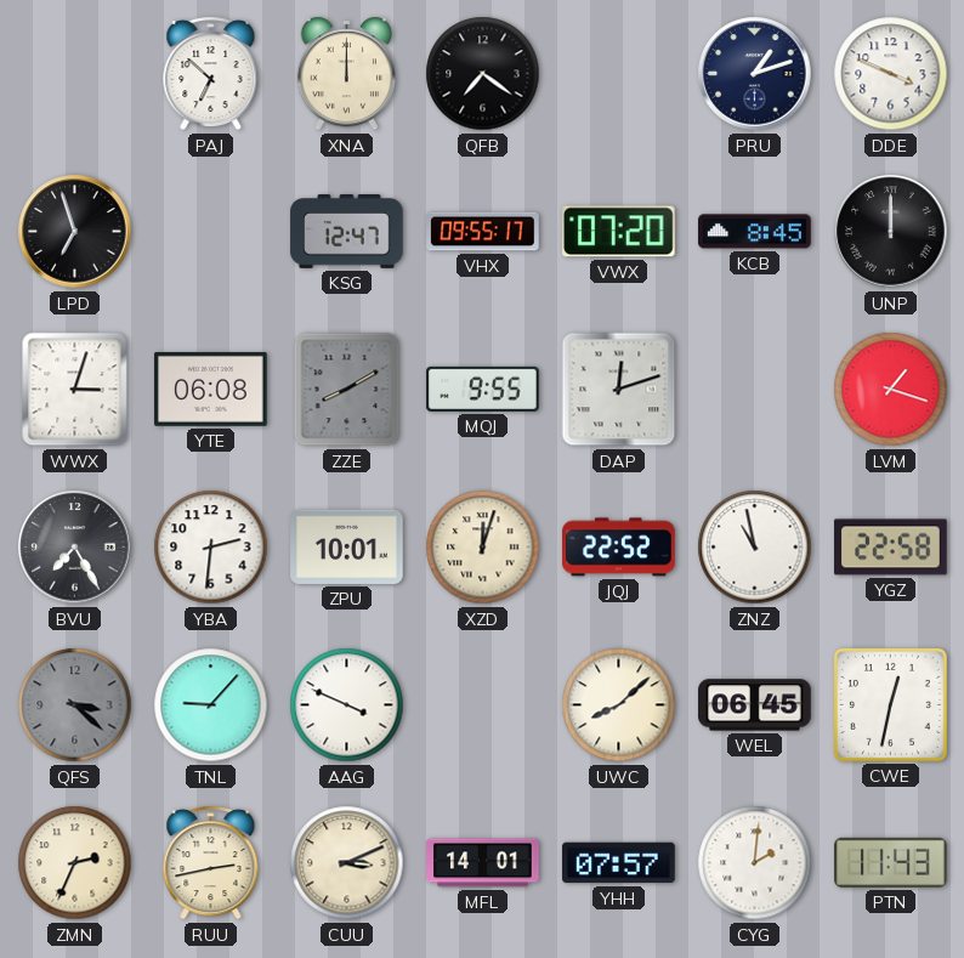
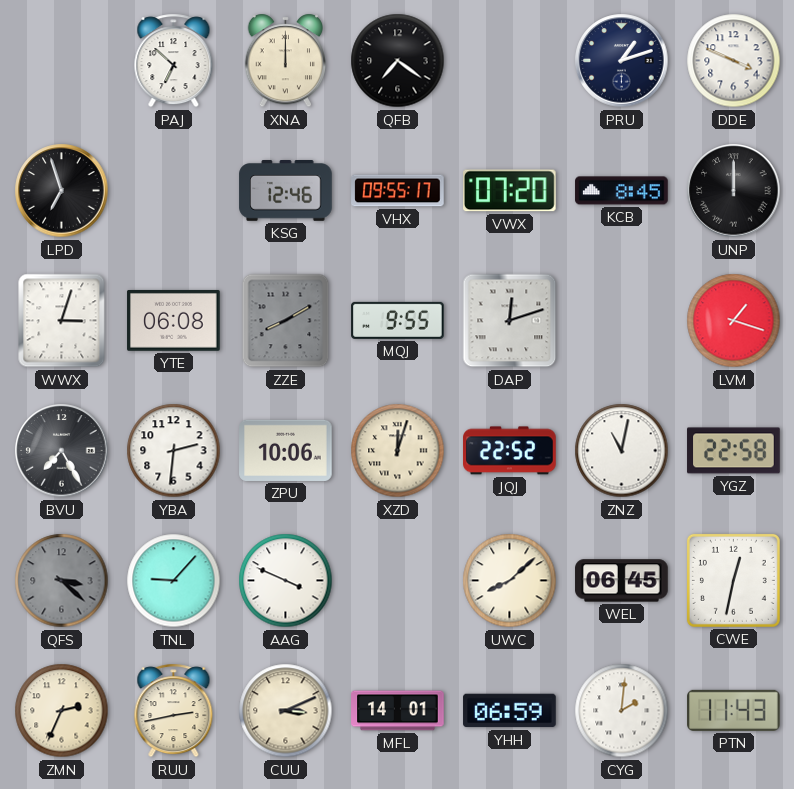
KSG: 12:47 -> 12:46 (286, 191)
ZPU: 10:01 -> 10:06 (286, 450)
ZNZ: 10:58 -> 11:02 (622, 451)
YHH: 07:57 -> 06:59 (510, 711)
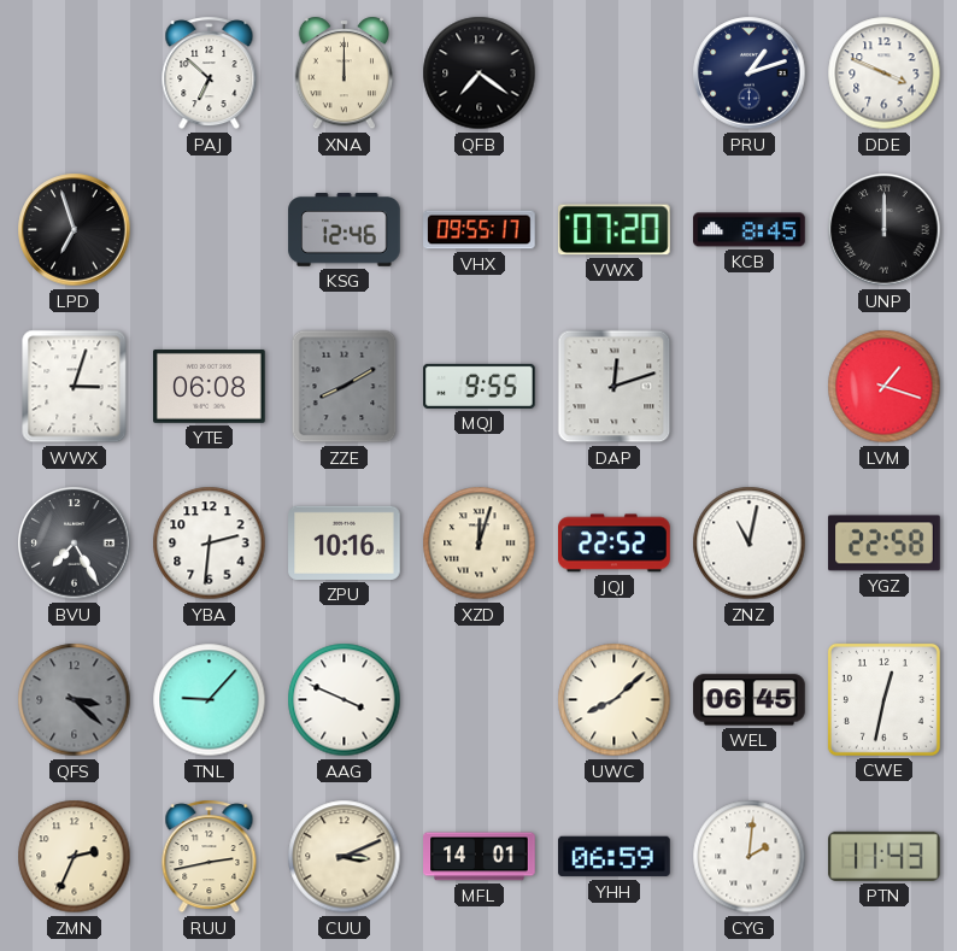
ZPU: 10:06 -> 10:16 (345, 542)
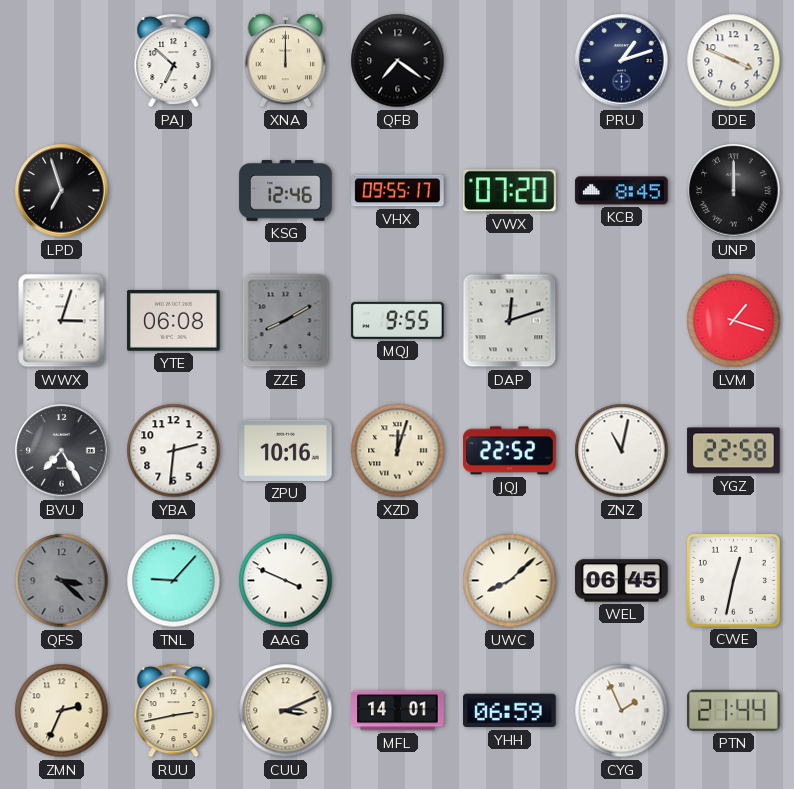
CYG: 2:01 -> 1:56 (622, 711)
PTN: 11:43 -> 21:44 (734, 710)
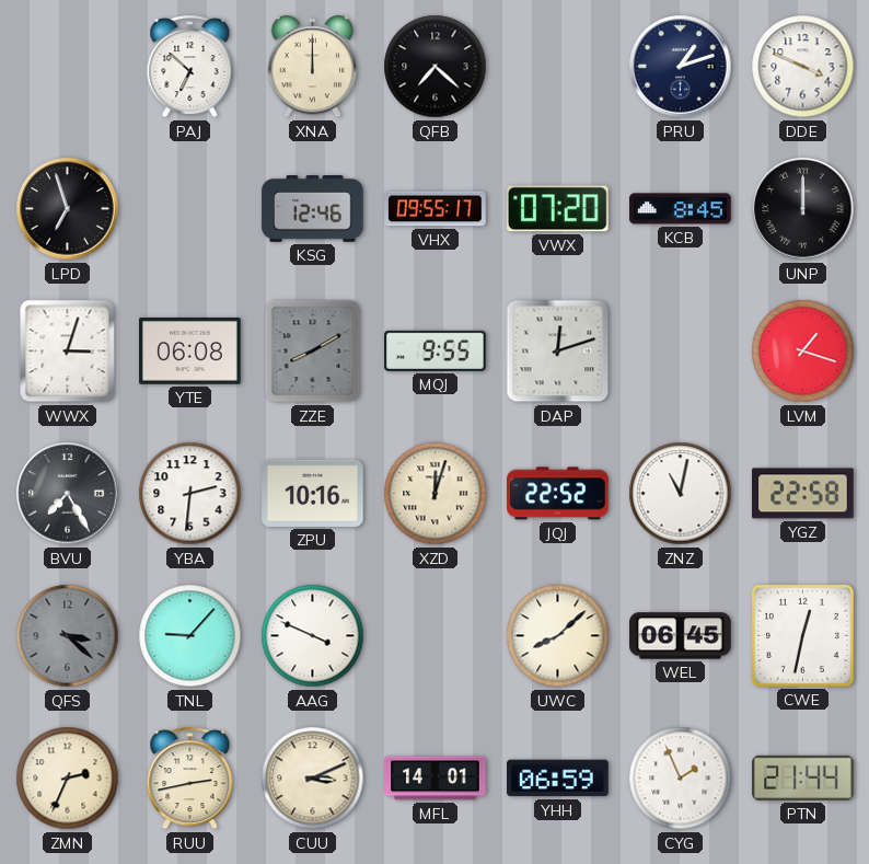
QFB: 7:21 -> 7:22 (436, 67)
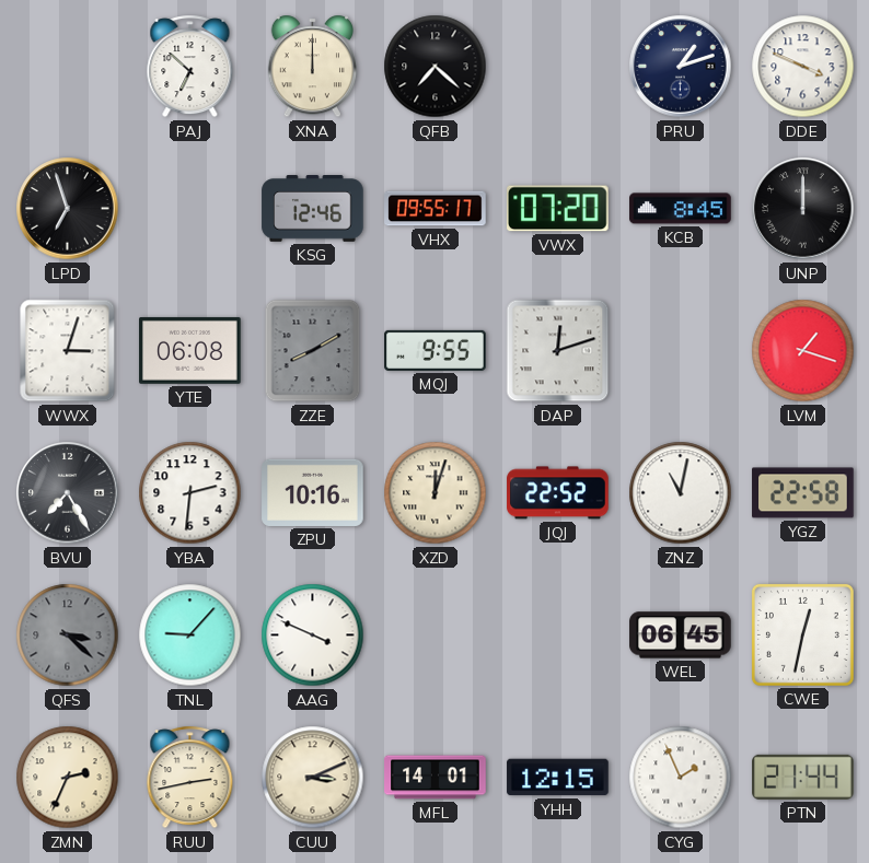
UWC: 8:08 -> none (558, 636)
YHH: 06:59 -> 12:15 (558, 778)
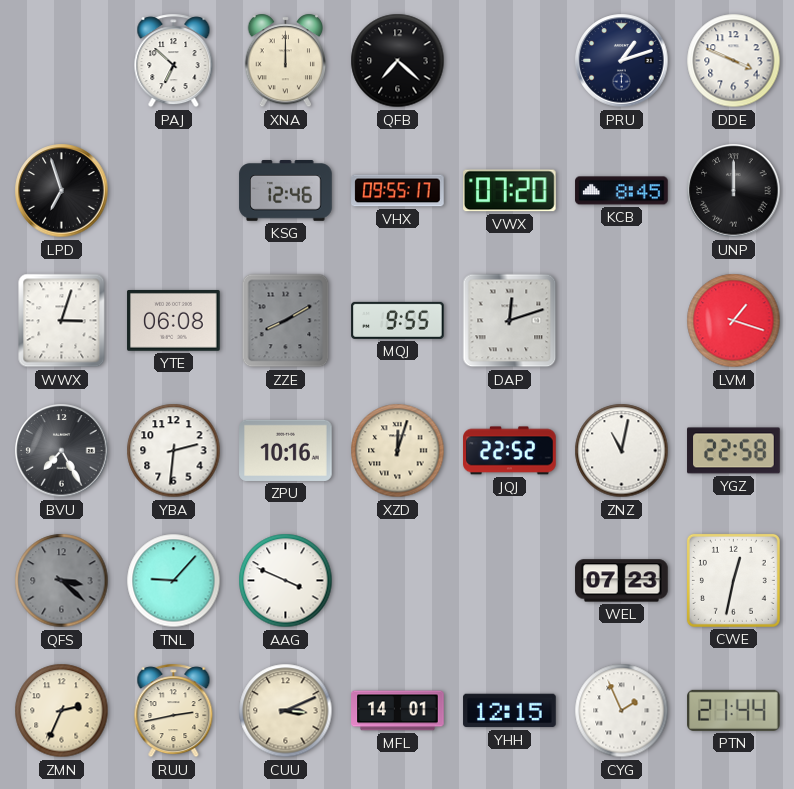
WEL: 06:45 -> 07:23 (622, 581)
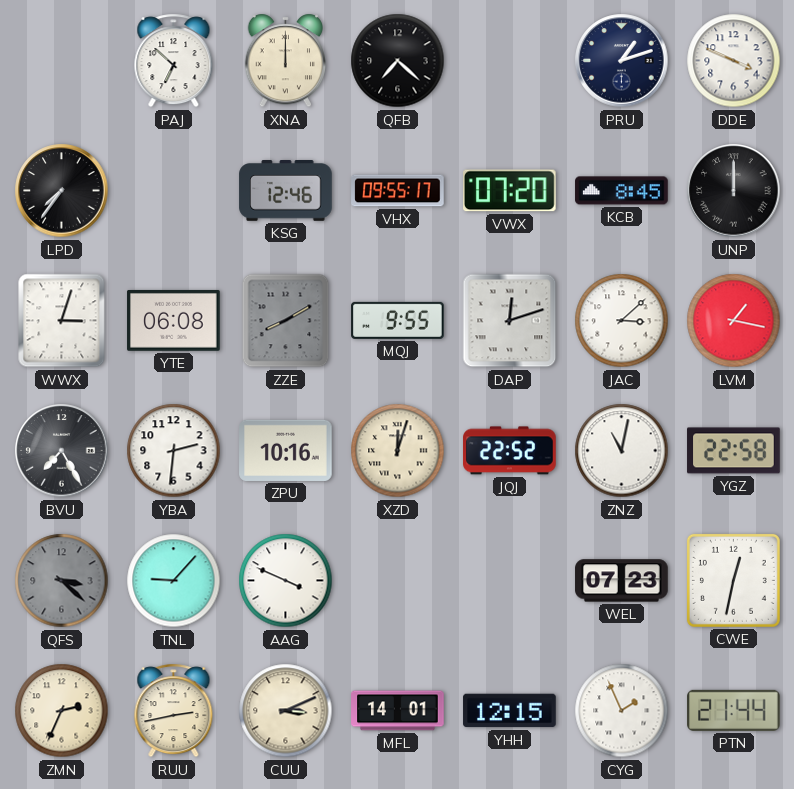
LPD: 6:57 -> 7:36 (62, 191)
JAC: none -> 3:08 (622, 321)
LVM: 1:18 -> 1:17 (734, 321)
